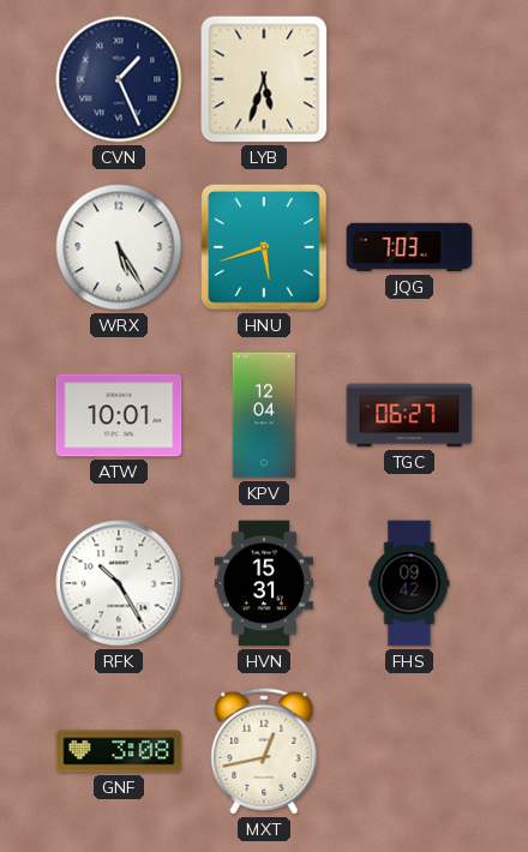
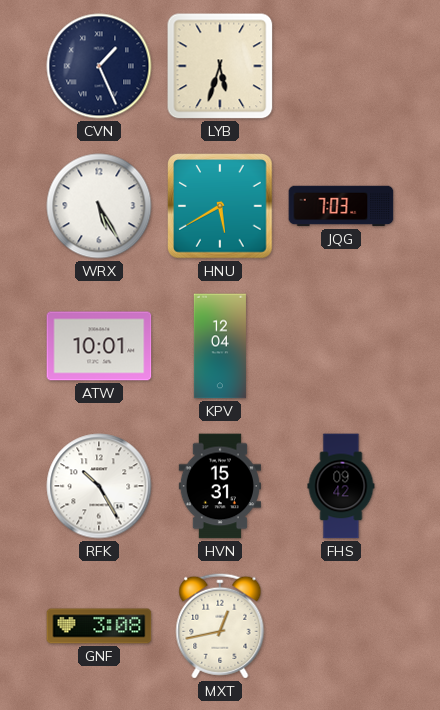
HNU: 5:42 -> 5:40 (220, 206)
TGC: 06:27 -> none (409, 415)
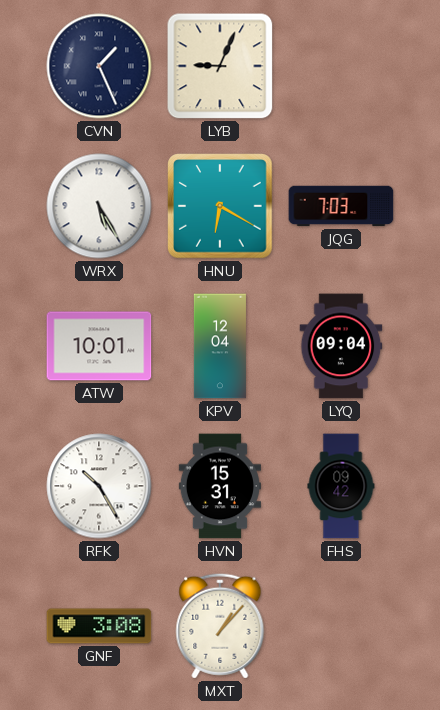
LYB: 5:33 -> 9:04 (220, 66)
HNU: 5:40 -> 6:20 (220, 206)
LYQ: none -> 09:04 (341, 346)
MXT: 12:43 -> 1:07 (220, 626)
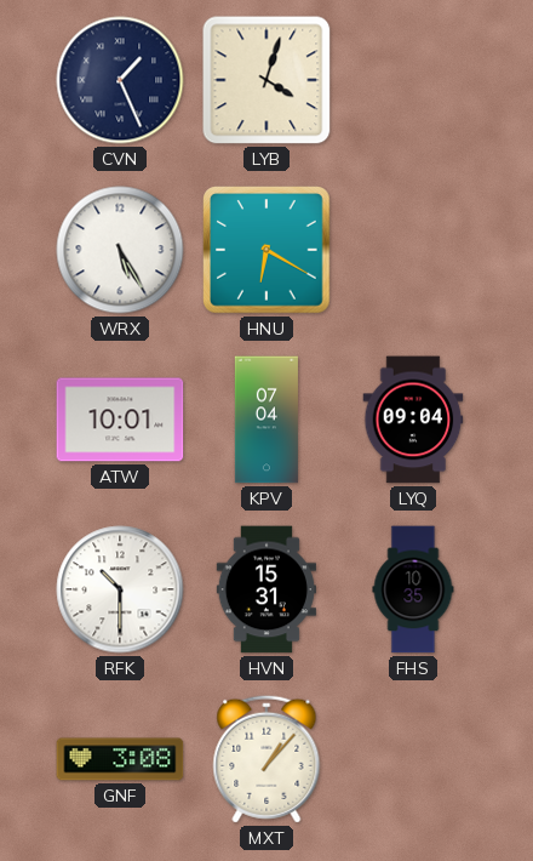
LYB: 9:04 -> 4:03 (266, 80)
JQG: 7:03 -> none (341, 206)
KPV: 12:04 -> 07:04 (266, 420)
RFK: 10:25 -> 10:30 (120, 589)
FHS: 09:42 -> 10:35 (413, 589)
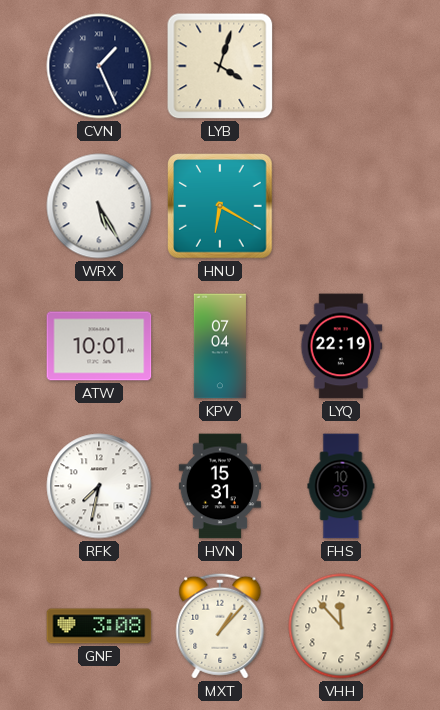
LYQ: 09:04 -> 22:19 (341, 346)
RFK: 10:30 -> 7:32 (99, 486)
VHH: none -> 11:53 (341, 626)
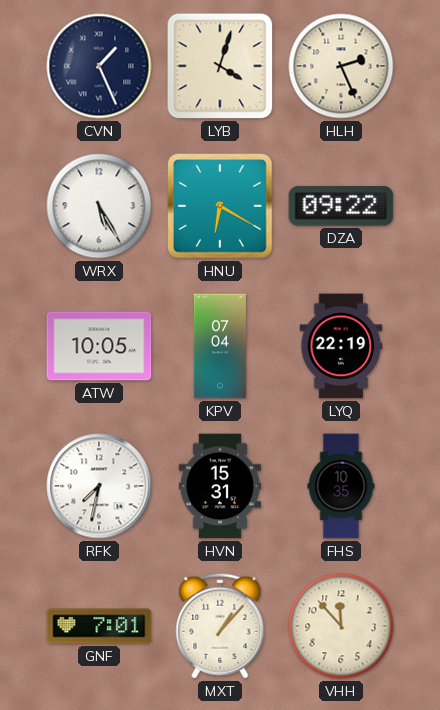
HLH: none -> 2:26 (341, 66)
DZA: none -> 09:22 (341, 206)
ATW: 10:01 -> 10:05 (99, 346)
GNF: 3:08 -> 7:01 (99, 626)
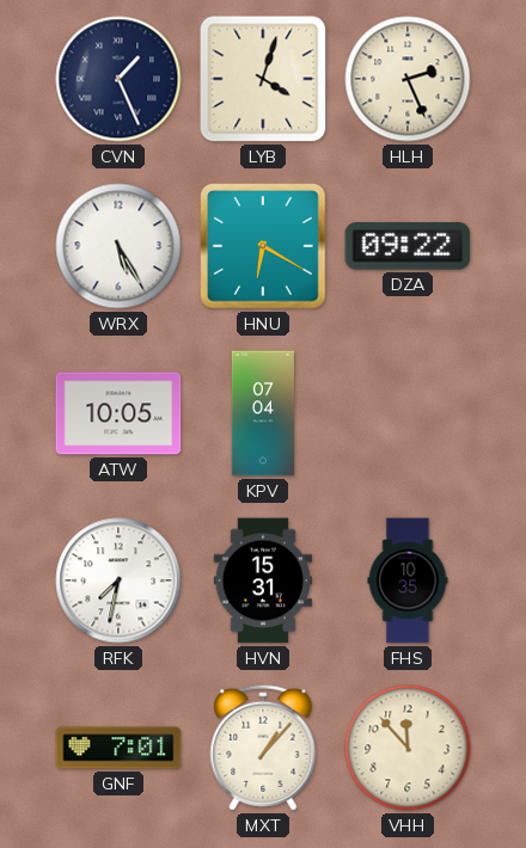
LYQ: 22:19 -> none (341, 346)
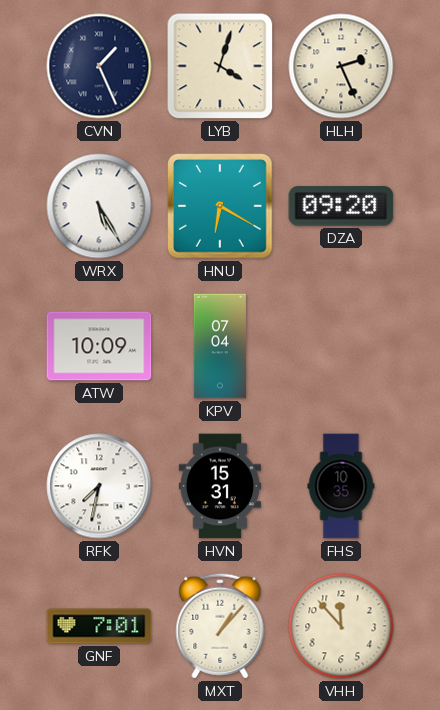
DZA: 09:22 -> 09:20 (341, 206)
ATW: 10:05 -> 10:09 (99, 346)
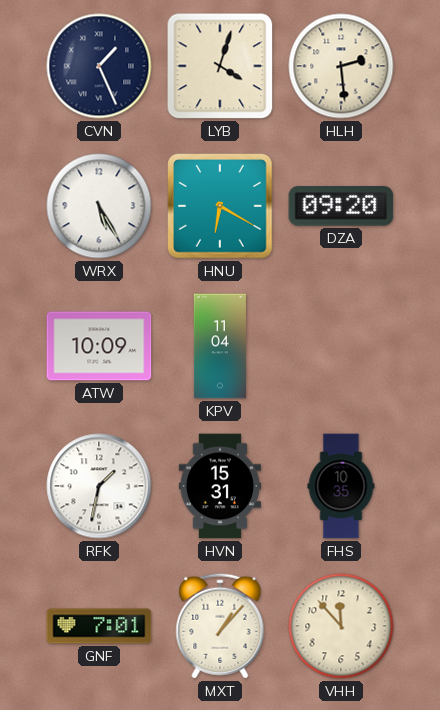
HLH: 2:26 -> 2:29 (341, 66)
KPV: 07:04 -> 11:04 (220, 346)
RFK: 7:32 -> 1:32 (99, 486)
